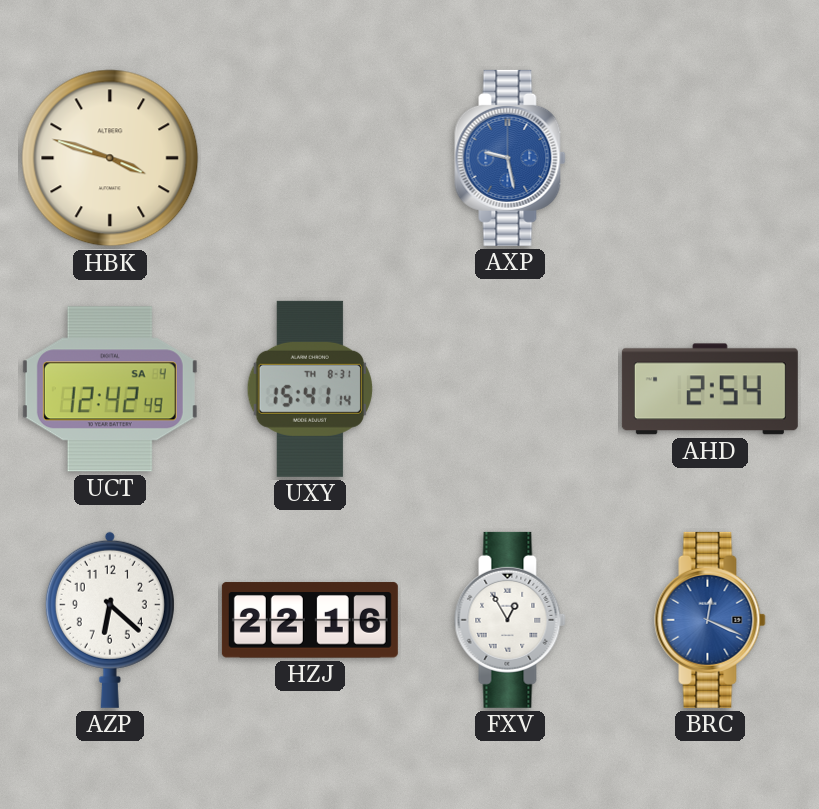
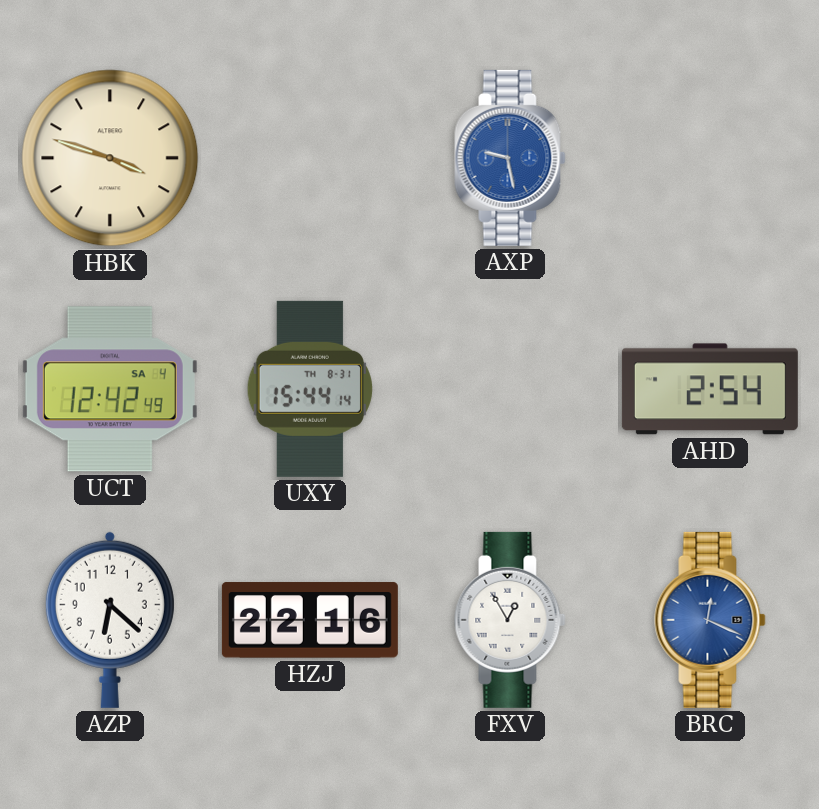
UXY: 15:41 -> 15:44 (310, 389)
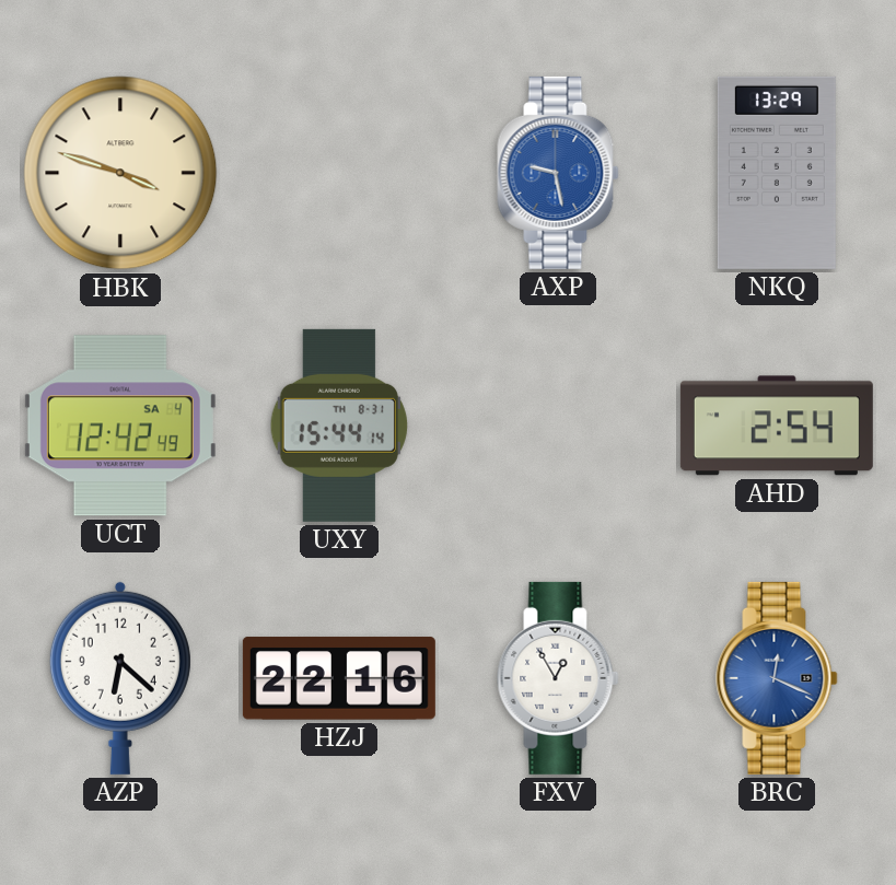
NKQ: none -> 13:29 (777, 173)
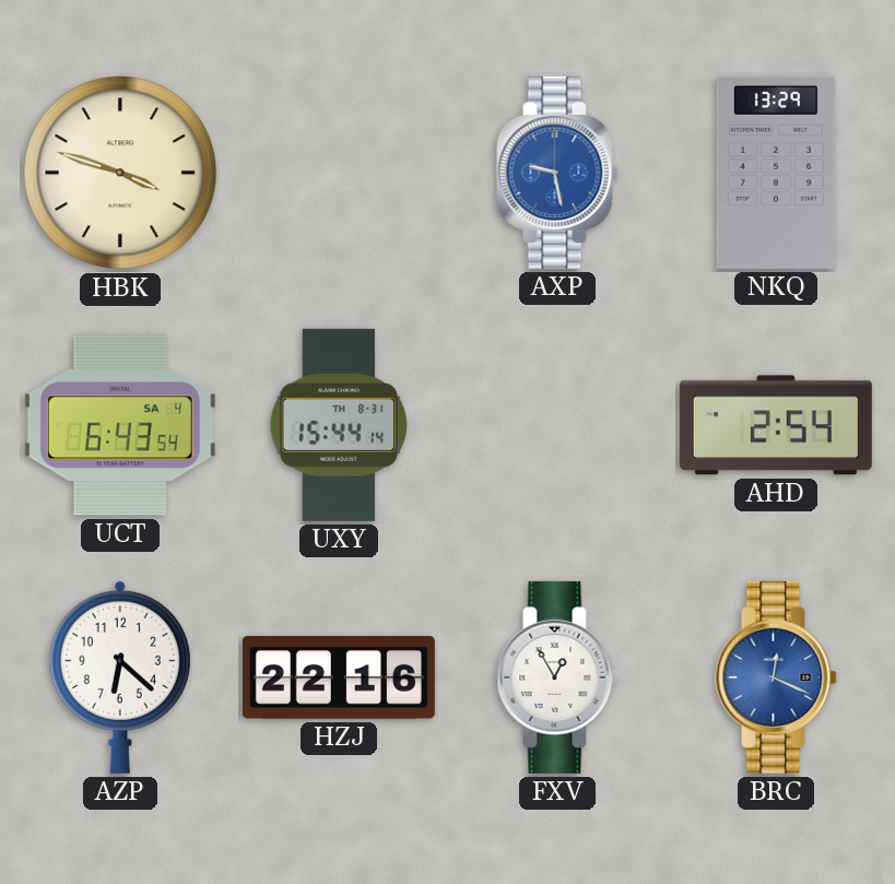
UCT: 12:42 -> 6:43 (120, 425)
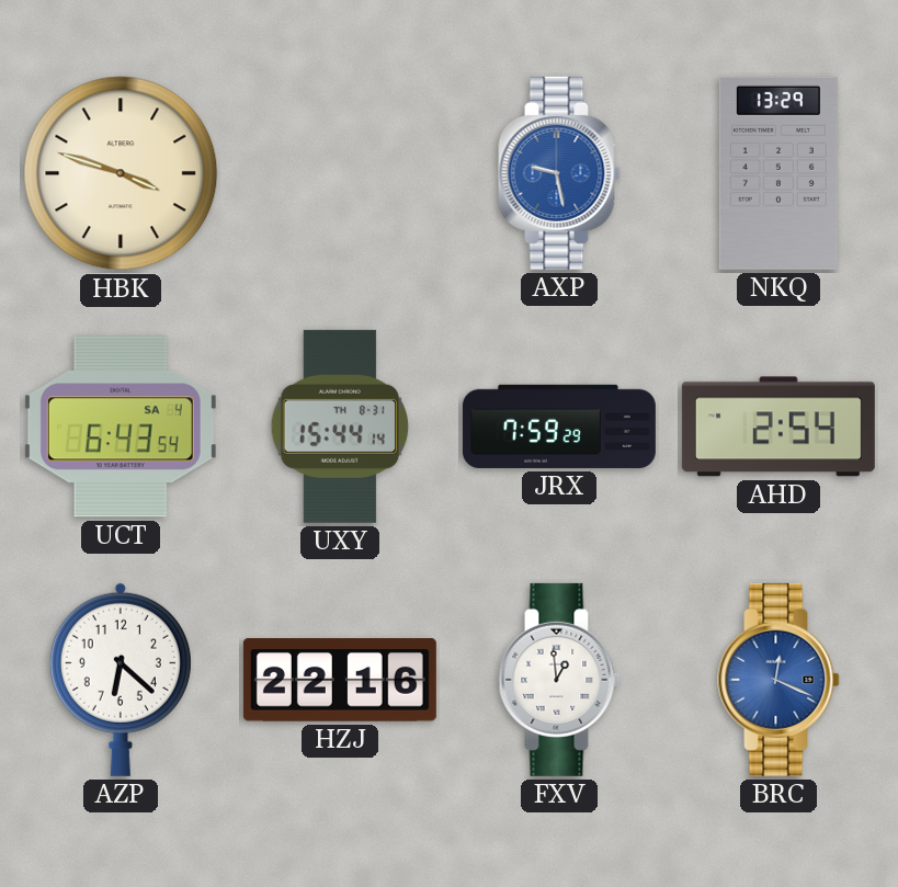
JRX: none -> 7:59 (559, 427)
FXV: 12:55 -> 12:59 (559, 680)
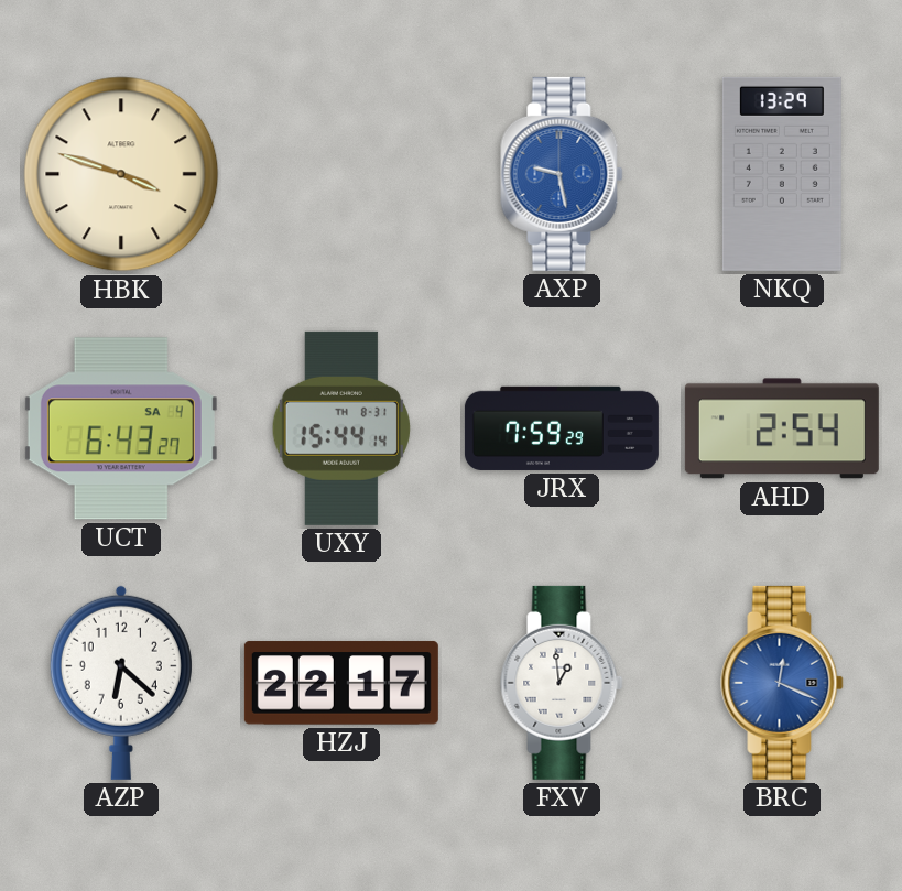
UCT: 6:43:54 -> 6:43:27 (121, 428)
HZJ: 22:16 -> 22:17 (341, 683)
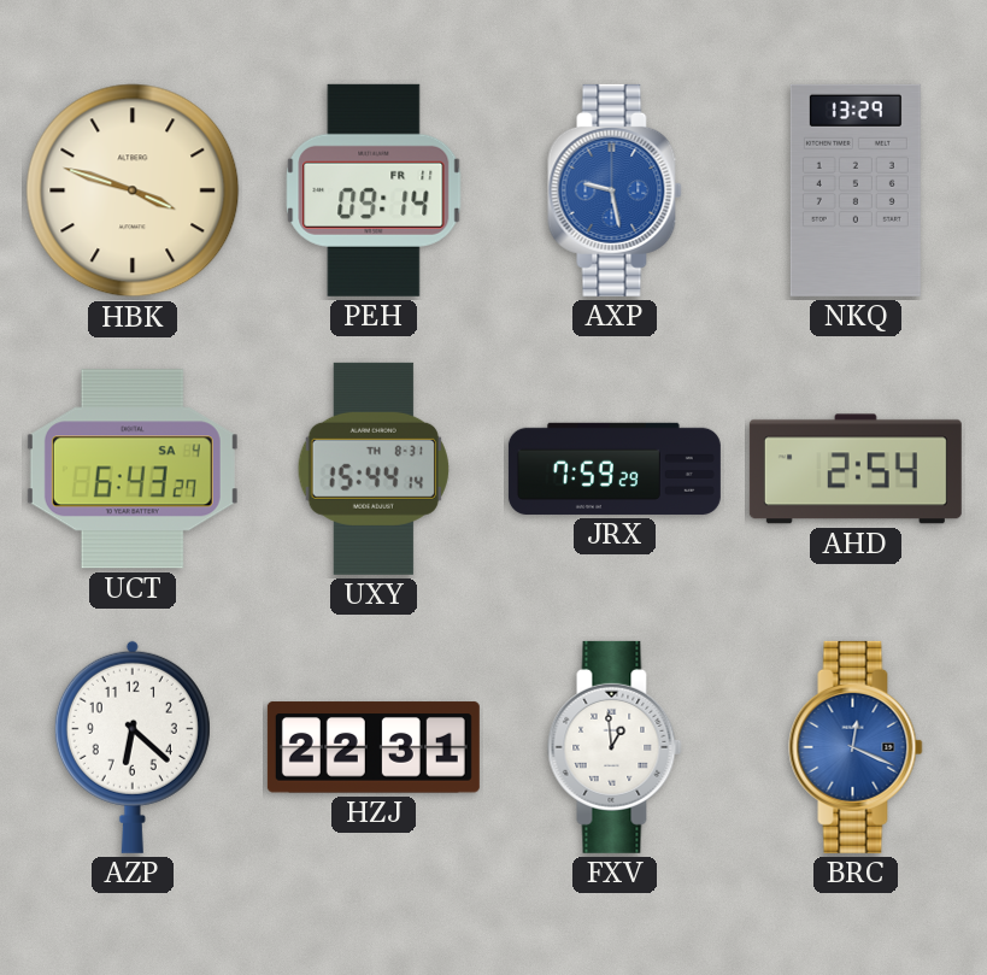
PEH: none -> 09:14 (374, 190)
HZJ: 22:17 -> 22:31 (374, 747)
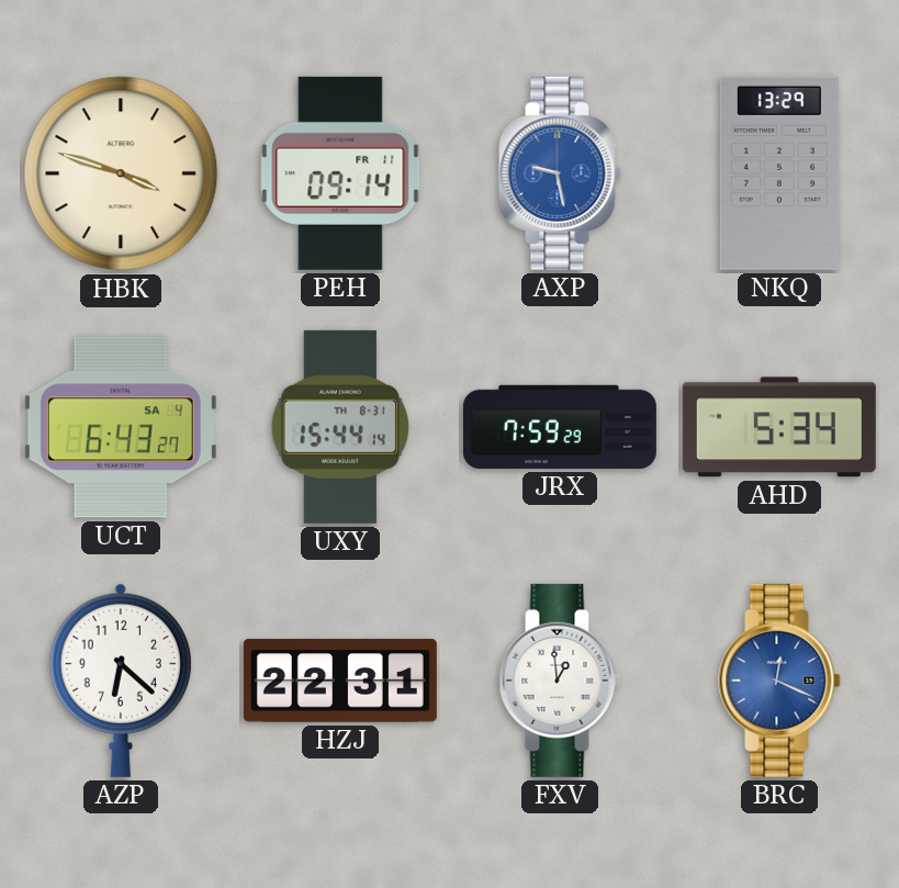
AHD: 2:54 -> 5:34 (779, 427)
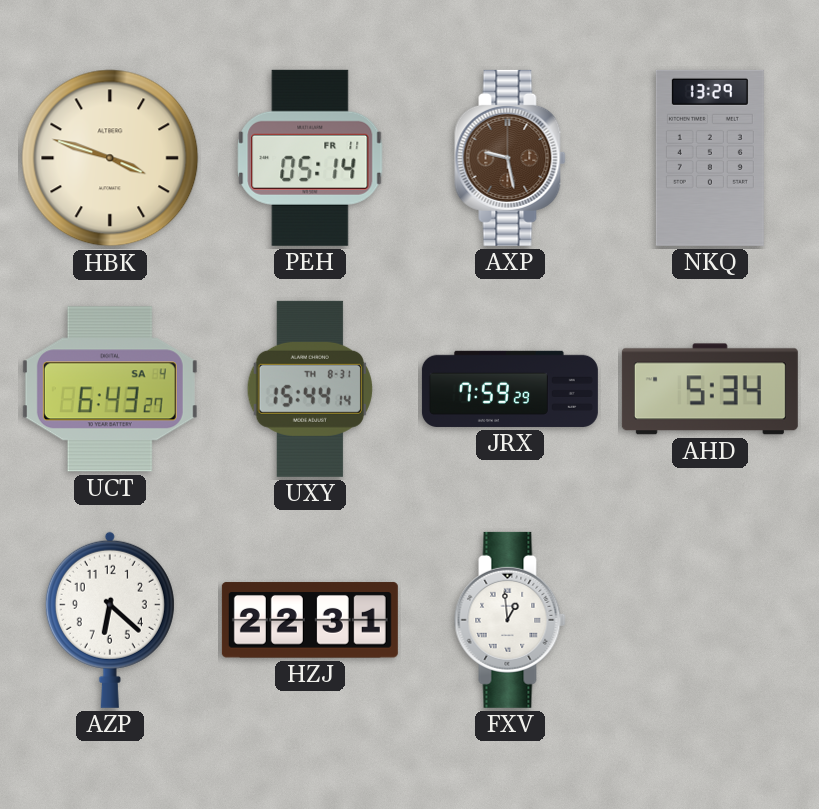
PEH: 09:14 -> 05:14 (310, 158)
AXP dial: blue -> brown (510, 158)
BRC: 12:19 -> none (779, 681)
